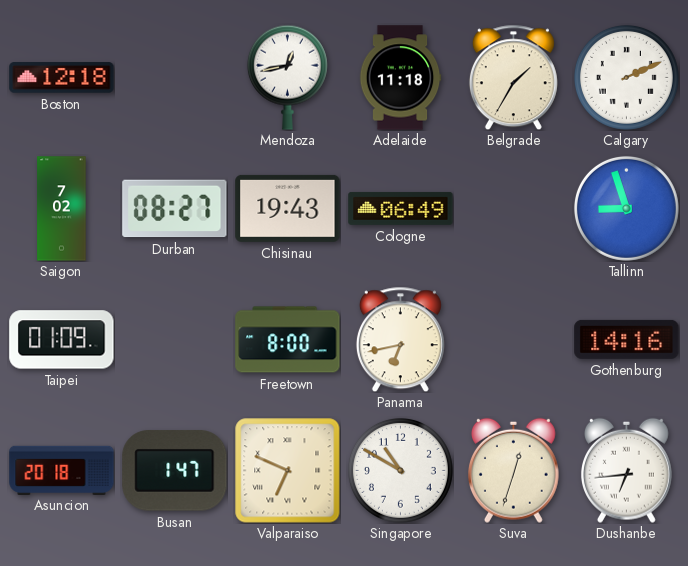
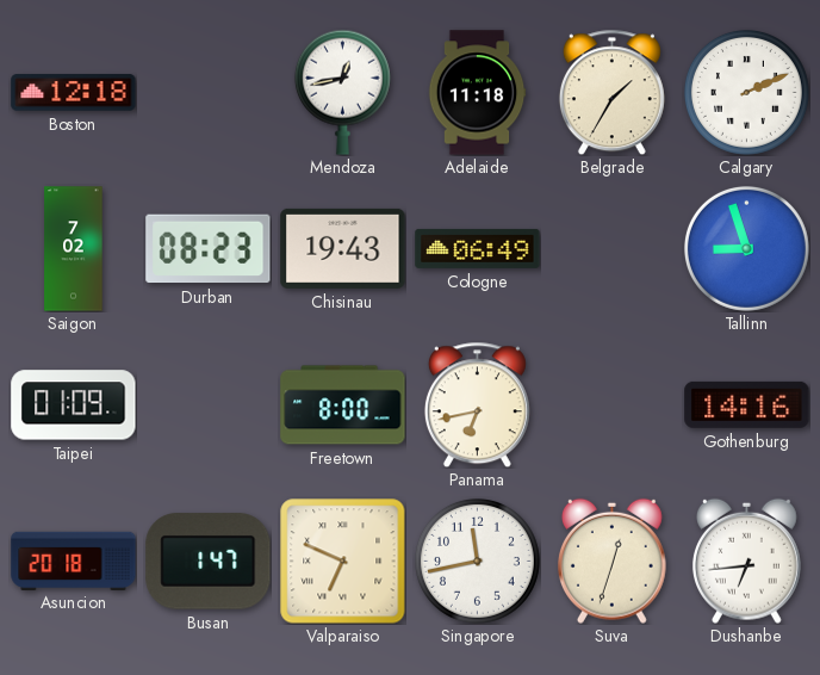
Durban: 08:27 -> 08:23 (209, 249)
Singapore: 10:50 -> 11:43 (477, 561)
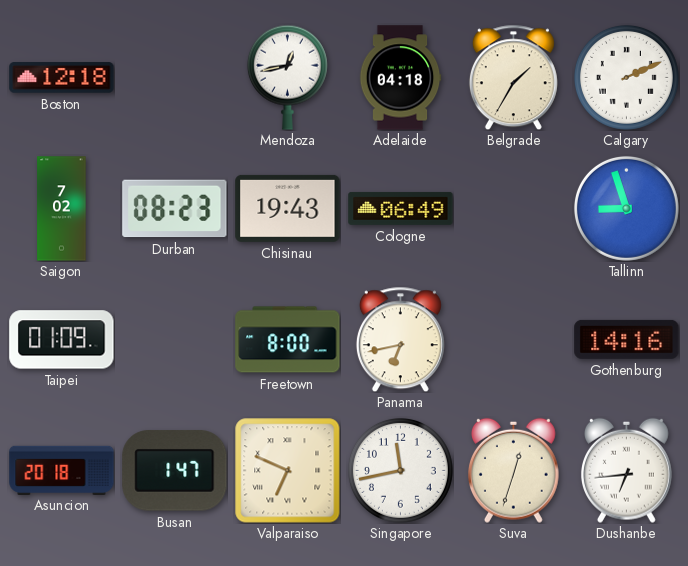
Adelaide: 11:18 -> 04:18 (400, 78)
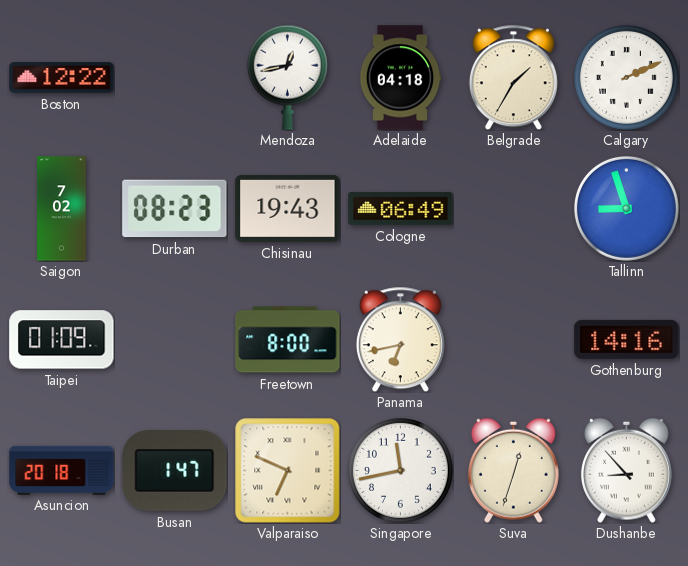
Boston: 12:18 -> 12:22 (62, 78)
Dushanbe: 6:44 -> 8:53 (626, 470)
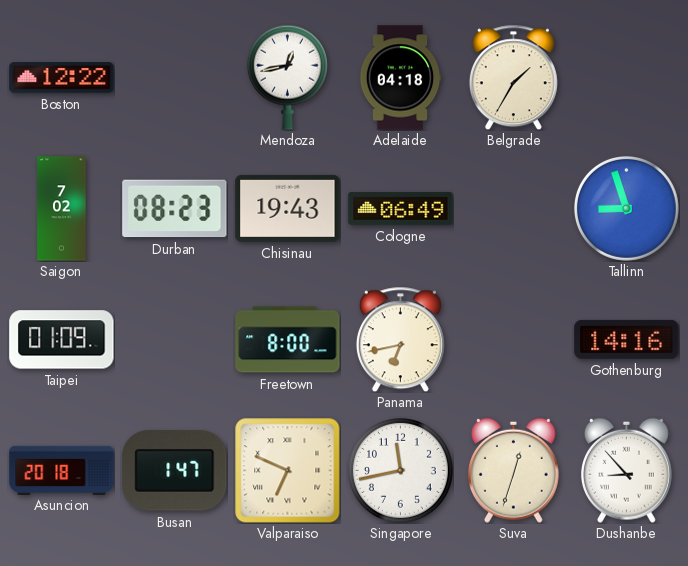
Calgary: 2:11 -> none (626, 77)
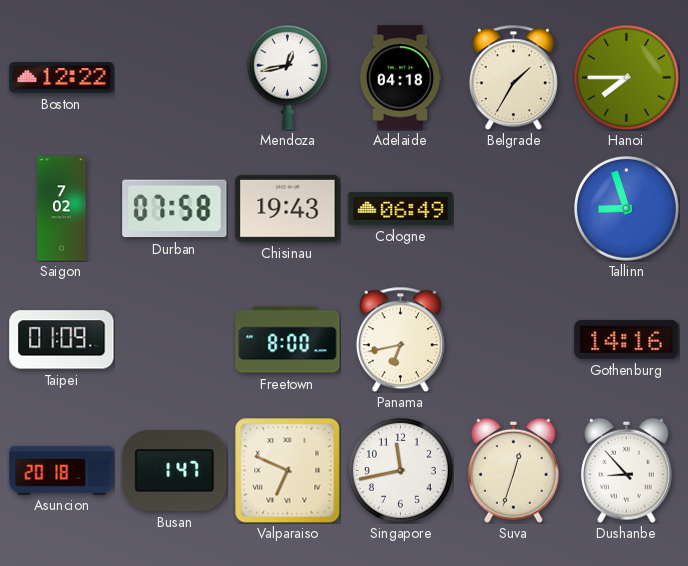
Hanoi: none -> 7:45 (626, 77)
Durban: 08:23 -> 07:58 (175, 209)
